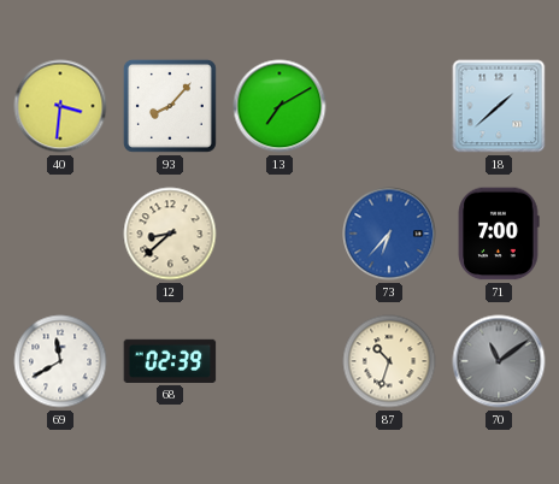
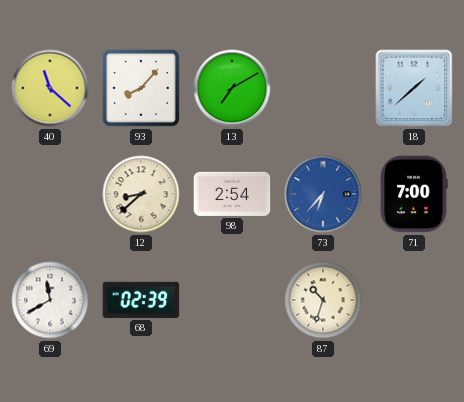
40: 3:31 -> 11:22 (50, 88)
98: none -> 2:54 (232, 194)
70: 11:09 -> none (499, 361)
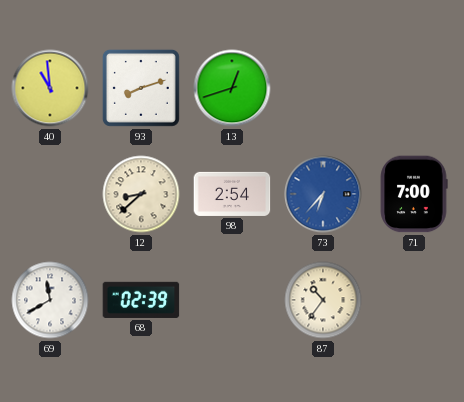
40: 11:22 -> 10:59 (50, 88)
93: 8:07 -> 8:12 (141, 88)
13: 7:10 -> 12:42 (232, 88)
18: 1:38 -> none (414, 88)
87: 10:33 -> 10:36 (323, 300)
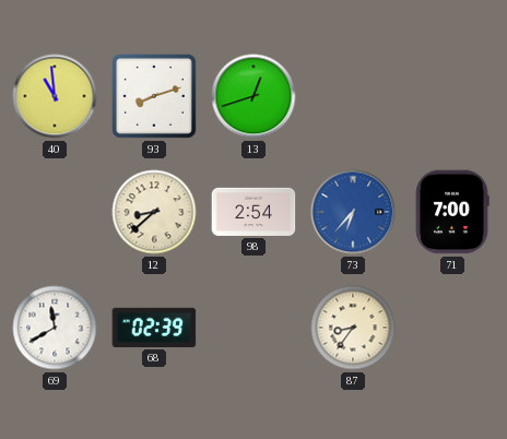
87: 10:36 -> 8:36 (353, 328)
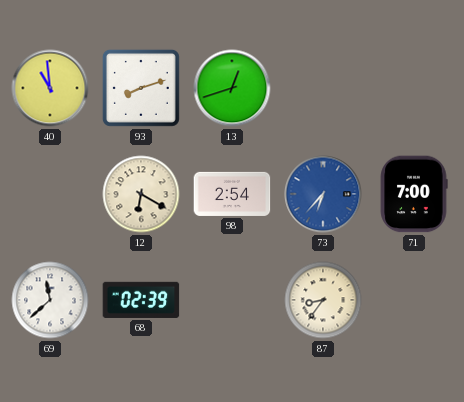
12: 8:38 -> 6:20 (141, 194)
69: 11:40 -> 11:38 (50, 300)
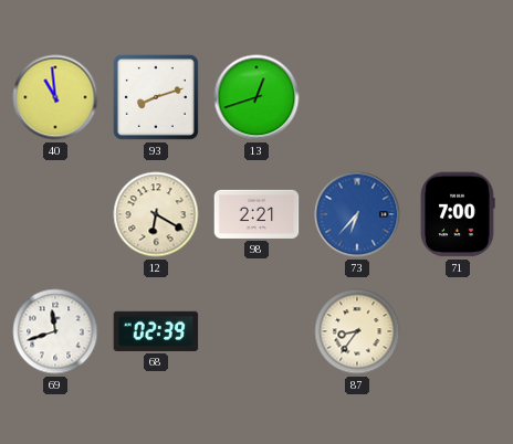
98: 2:54 -> 2:21 (256, 214)
69: 11:38 -> 11:42 (55, 331)
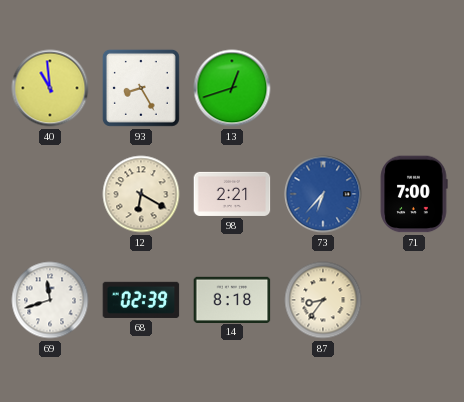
93: 8:12 -> 8:25 (141, 88)
14: none -> 8:18 (232, 299)
